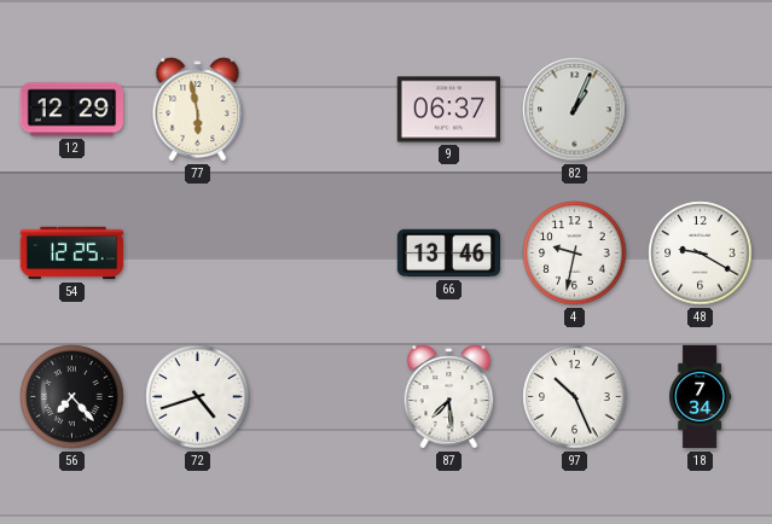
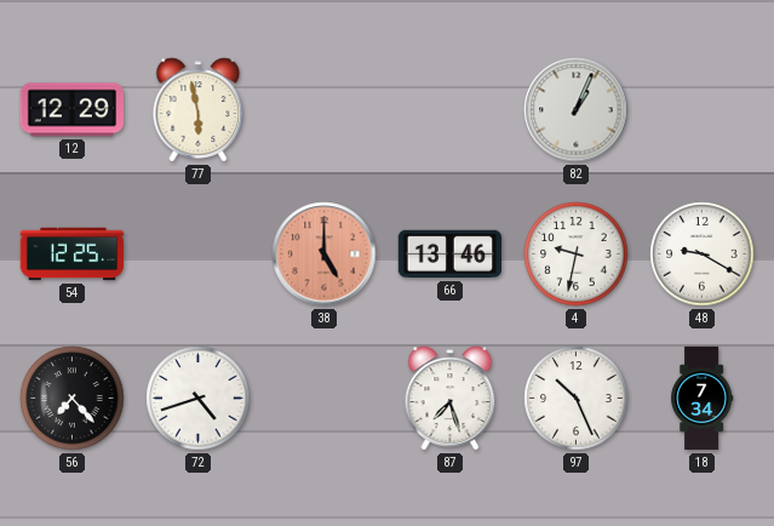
9: 06:37 -> none (448, 110)
38: none -> 5:00 (325, 255)
87: 7:29 -> 7:27 (451, 399)
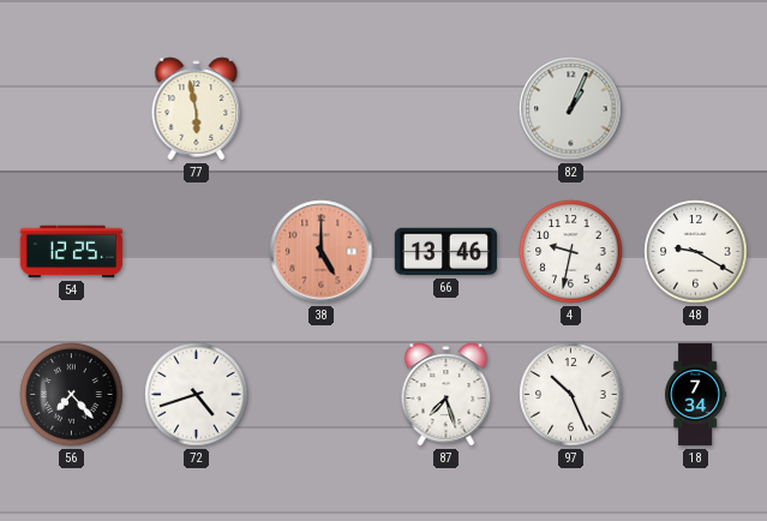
12: 12:29 -> none (71, 110)
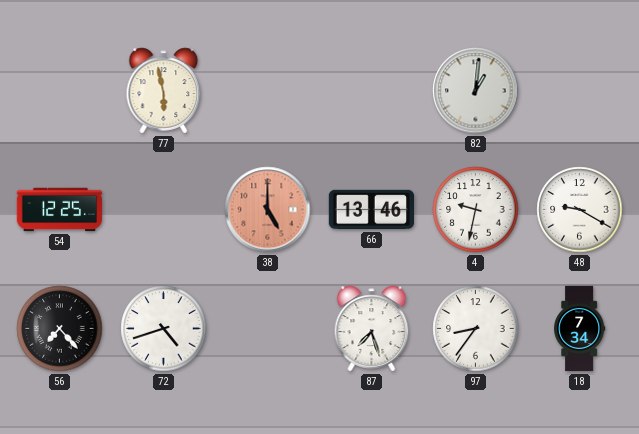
82: 1:04 -> 1:01 (476, 91)
97: 10:26 -> 8:36 (476, 329)
